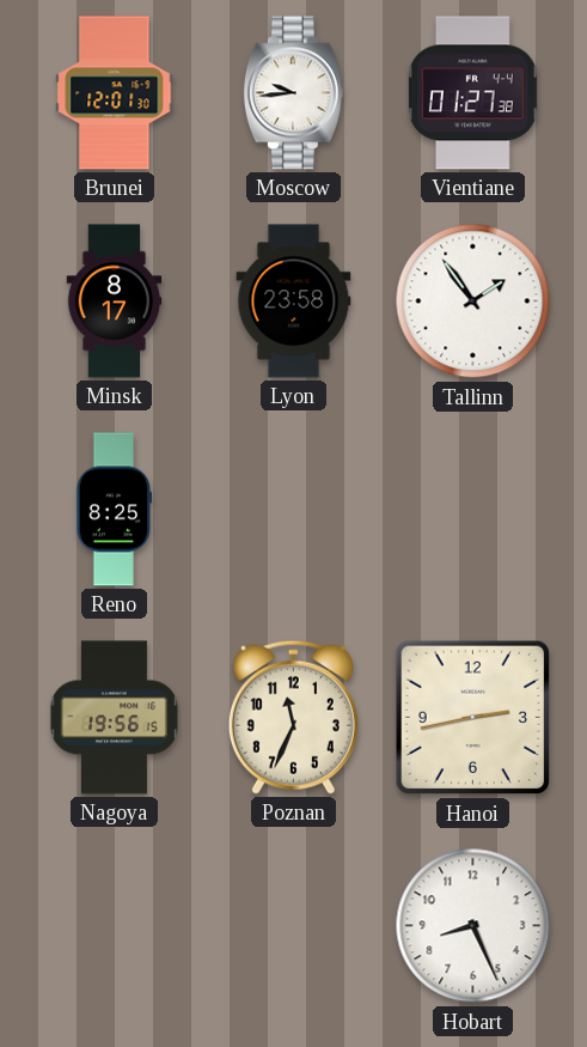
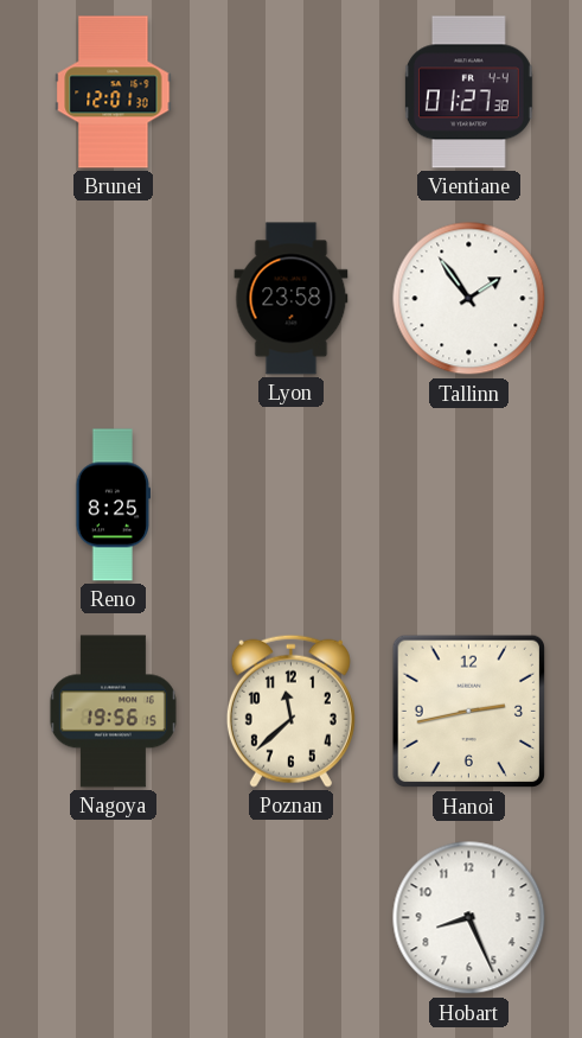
Moscow: 9:44 -> none (293, 93)
Minsk: 8:17 -> none (115, 302)
Poznan: 11:34 -> 11:38 (290, 711)
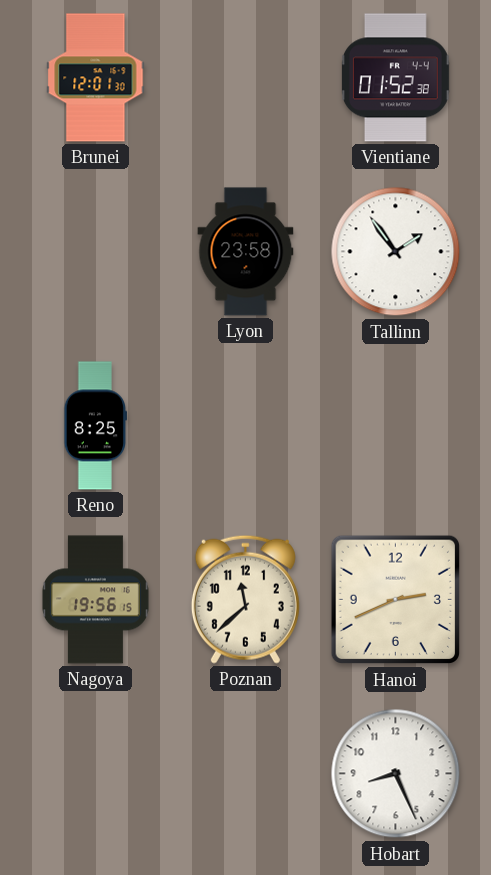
Vientiane: 01:27 -> 01:52 (395, 78)
Hanoi: 2:43 -> 2:41 (396, 600)
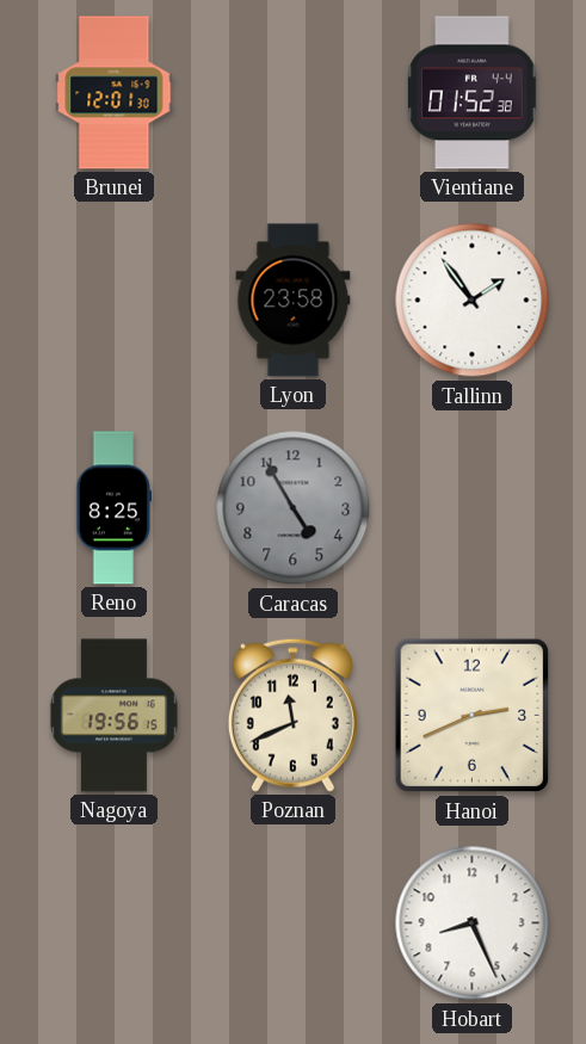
Caracas: none -> 4:55 (294, 508)
Poznan: 11:38 -> 11:41 (292, 715)
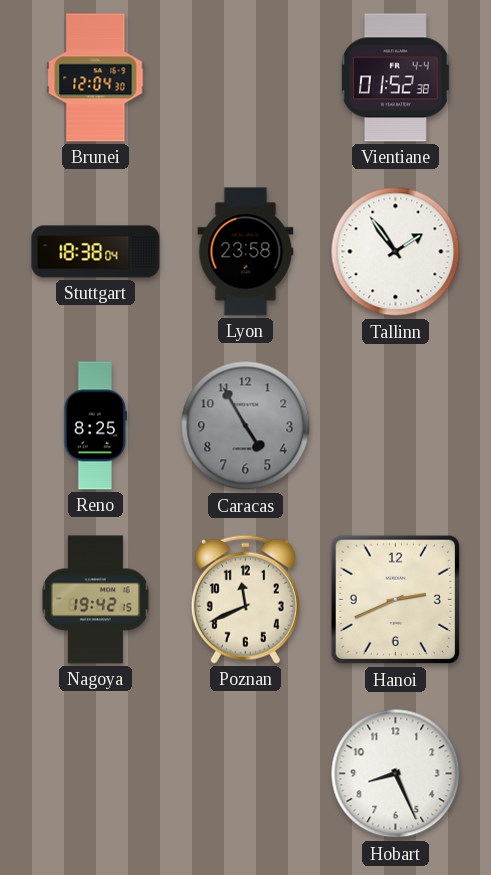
Brunei: 12:01 -> 12:04 (96, 78)
Stuttgart: none -> 18:38 (96, 252)
Nagoya: 19:56 -> 19:42 (95, 600)
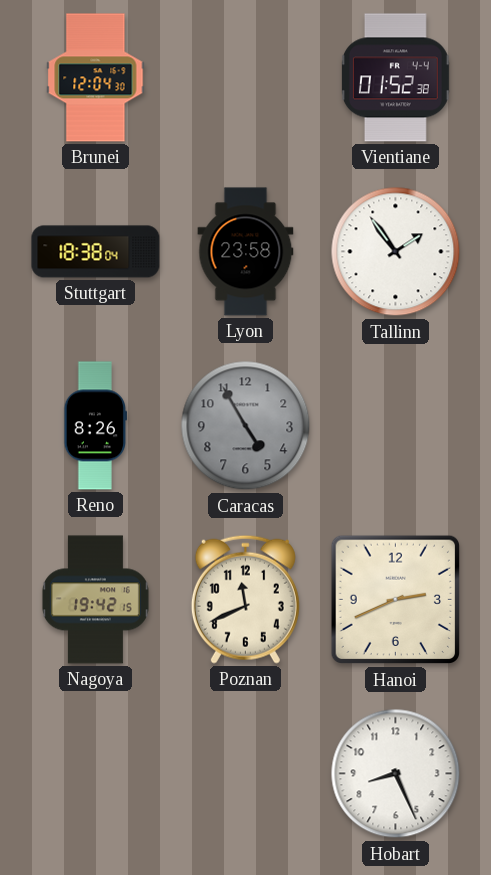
Reno: 8:25 -> 8:26 (96, 426)
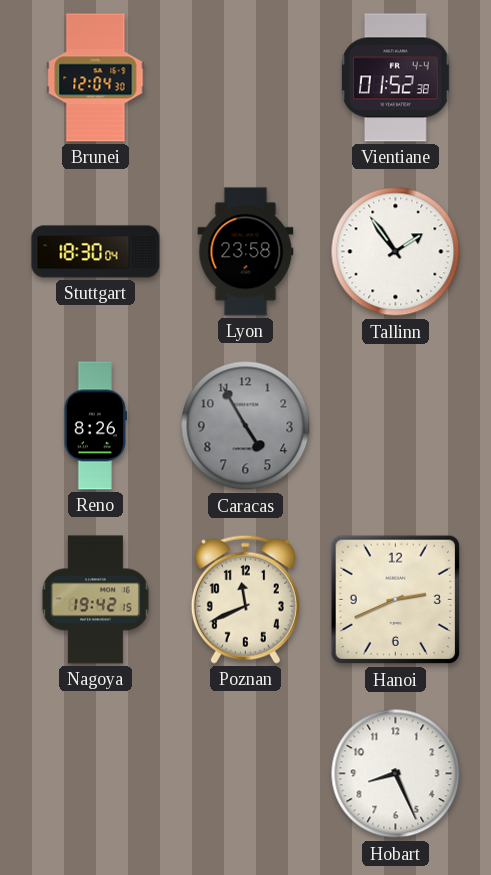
Stuttgart: 18:38 -> 18:30 (96, 252)
